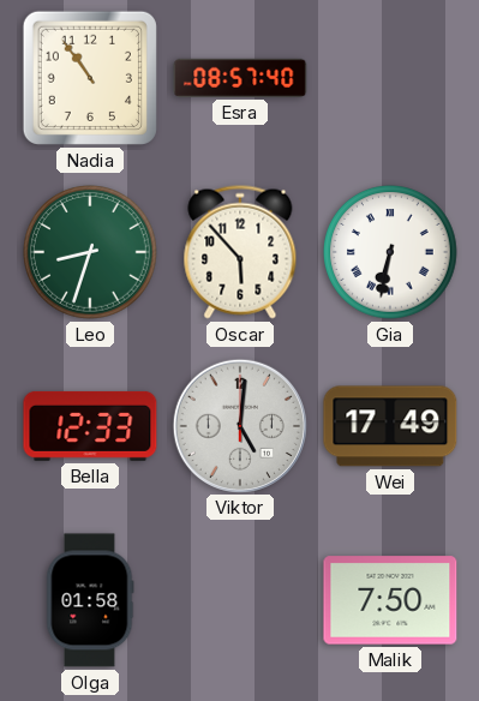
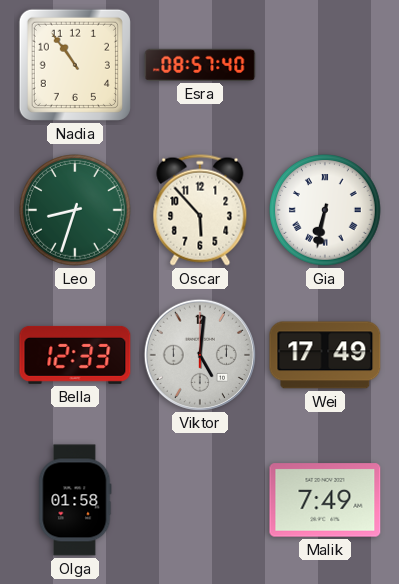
Malik: 7:50 -> 7:49 (325, 500)
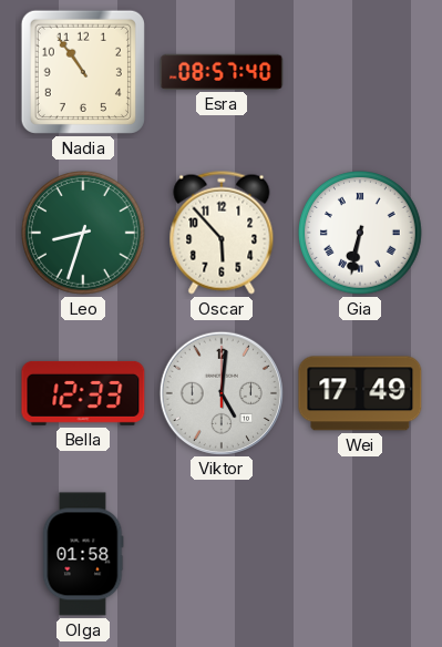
Malik: 7:49 -> none (325, 500)
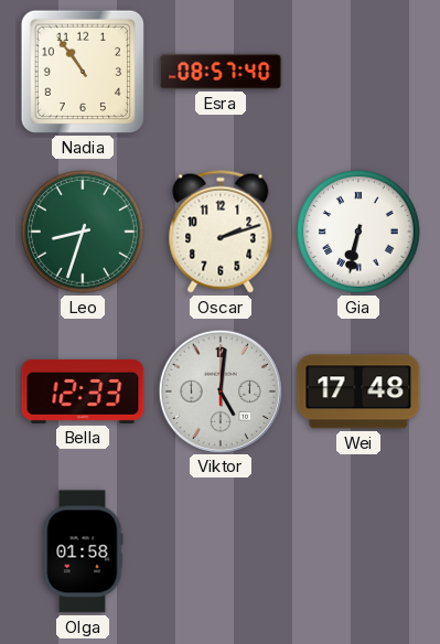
Oscar: 5:53 -> 2:12 (221, 232)
Wei: 17:49 -> 17:48 (358, 391)
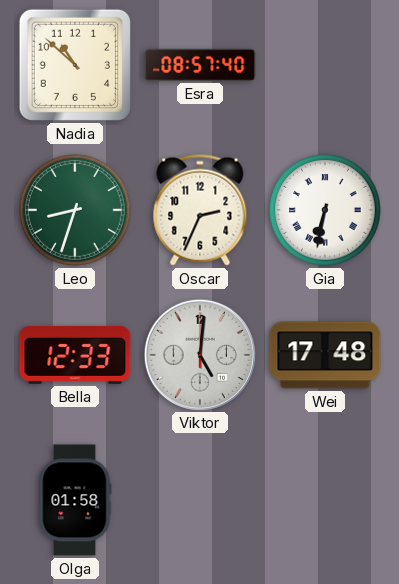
Nadia: 10:54 -> 10:52 (75, 65)
Oscar: 2:12 -> 2:34 (200, 210)
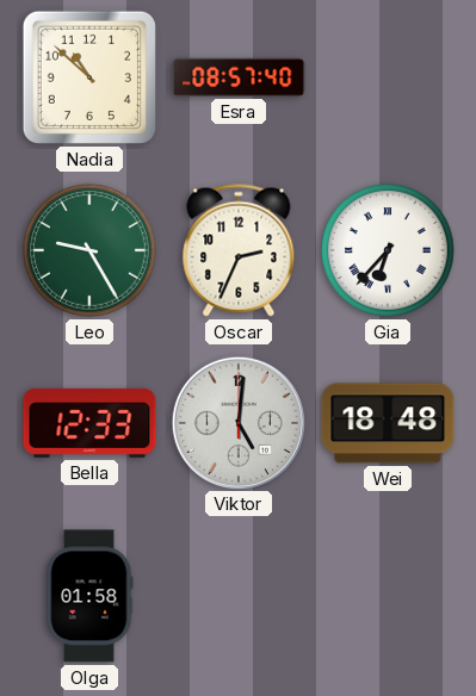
Leo: 8:33 -> 9:25 (91, 251)
Gia: 6:32 -> 6:37 (389, 251)
Wei: 17:48 -> 18:48 (388, 423)
